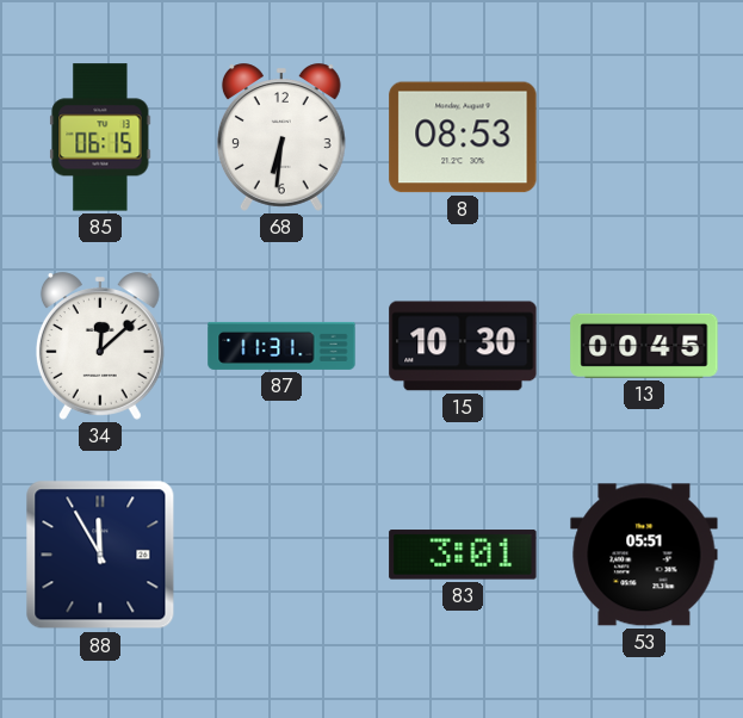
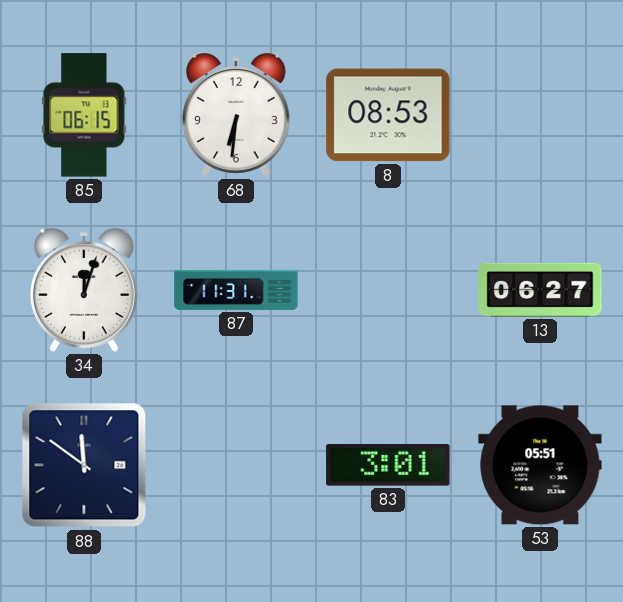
34: 12:08 -> 12:03 (84, 290)
15: 10:30 -> none (463, 346)
13: 00:45 -> 06:27 (540, 290)
88: 11:55 -> 11:51 (84, 465)
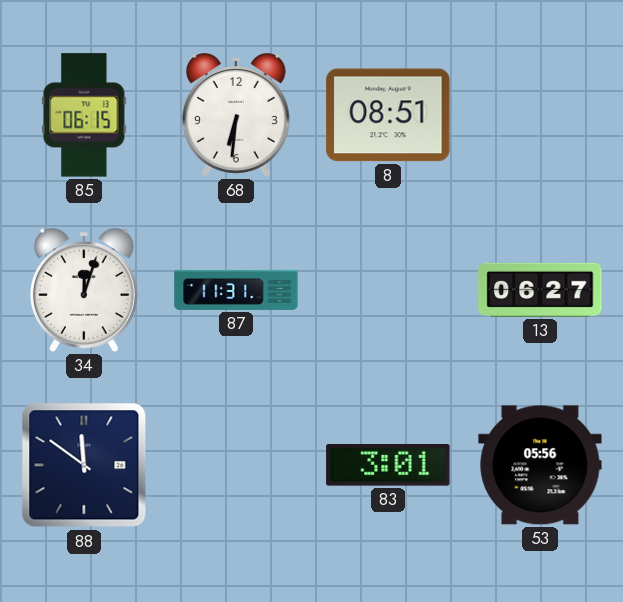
8: 08:53 -> 08:51 (388, 115)
53: 05:51 -> 05:56 (540, 465)
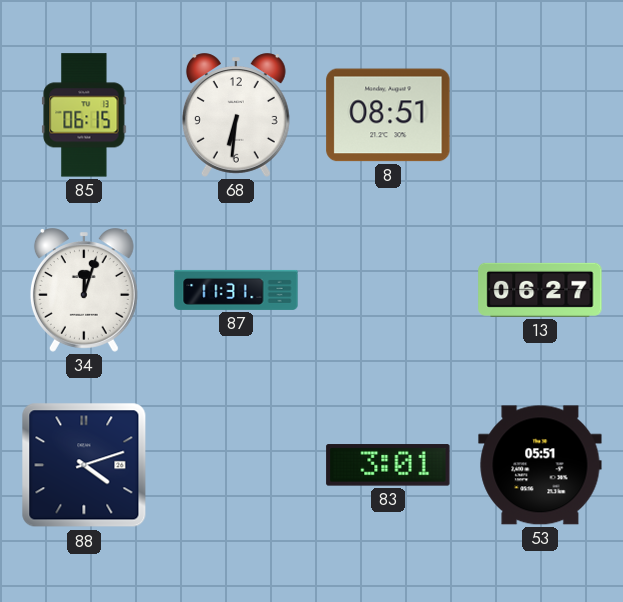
88: 11:51 -> 4:12 (84, 465)
53: 05:56 -> 05:51 (540, 465)
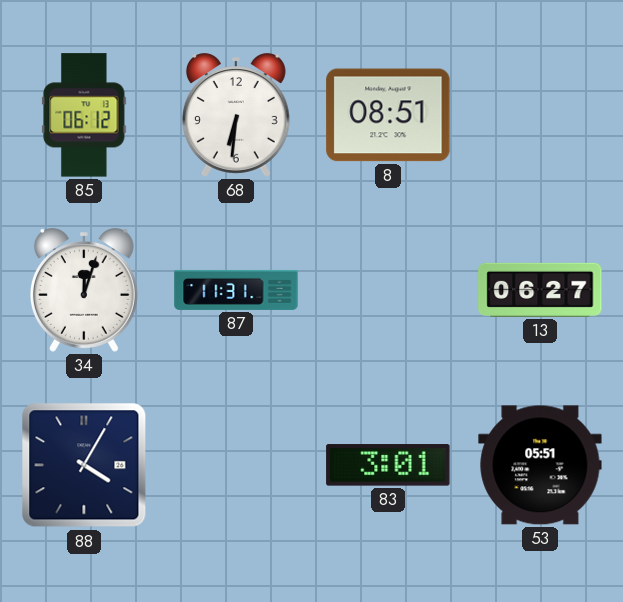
85: 06:15 -> 06:12 (84, 115)
88: 4:12 -> 4:05 (84, 465)
